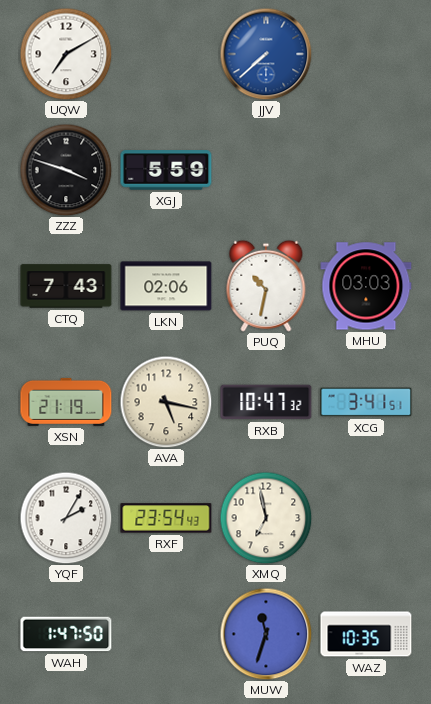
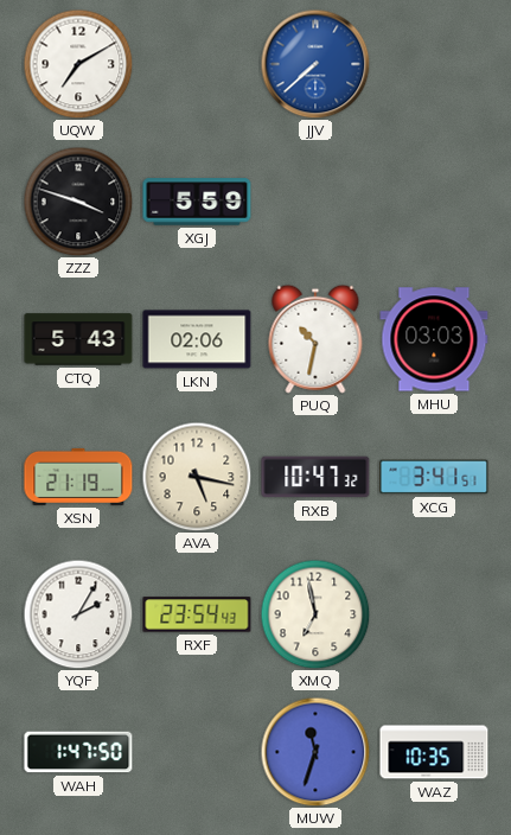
CTQ: 7:43 -> 5:43 (78, 339)
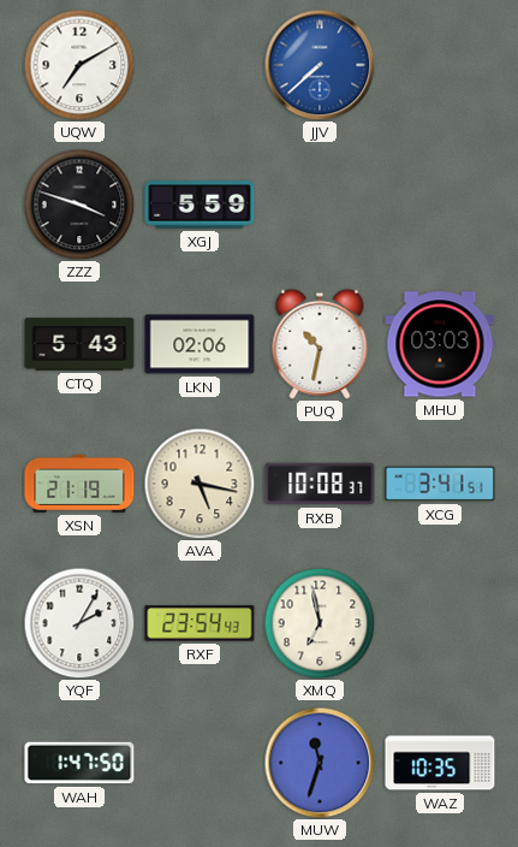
RXB: 10:47 -> 10:08 (320, 484)
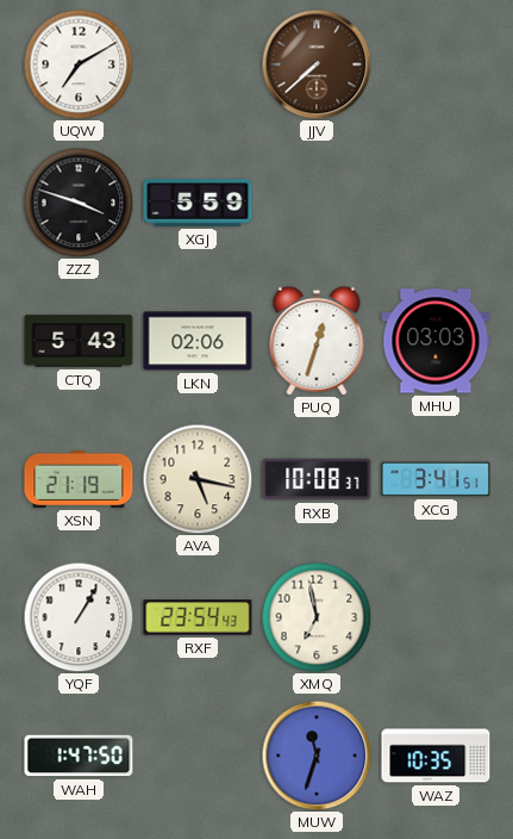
JJV dial: blue -> brown (317, 64)
PUQ: 10:32 -> 12:33 (317, 341)
YQF: 2:05 -> 1:05 (79, 617)
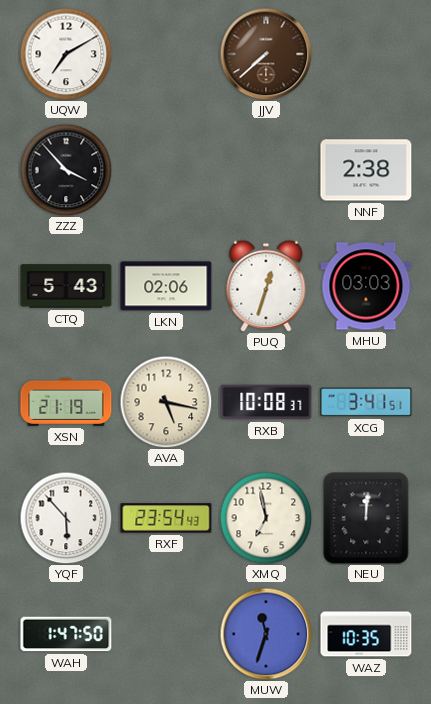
ZZZ: 3:48 -> 3:53 (66, 170)
XGJ: 5:59 -> none (198, 203)
NNF: none -> 2:38 (366, 170)
YQF: 1:05 -> 5:53 (66, 518)
NEU: none -> 12:01 (366, 518)
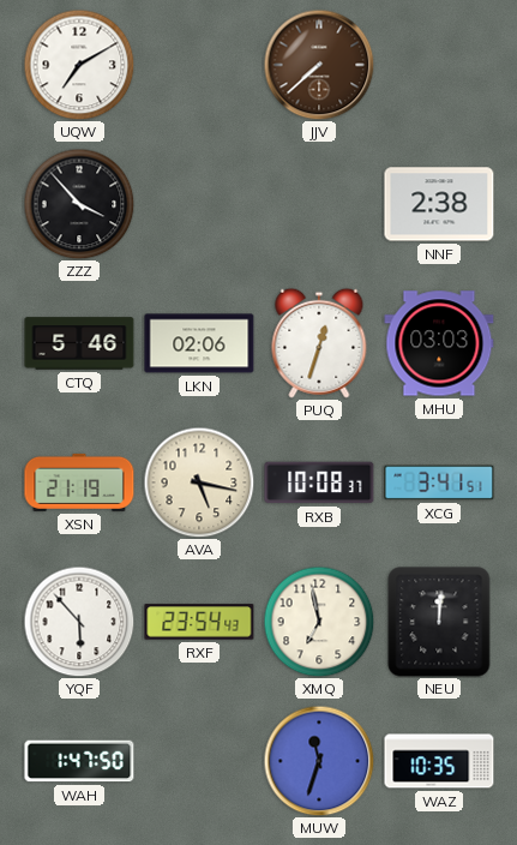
CTQ: 5:43 -> 5:46 (79, 343)
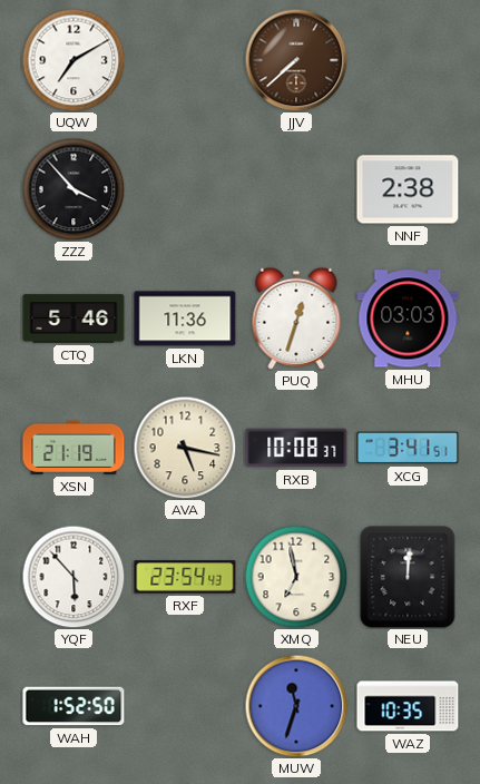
LKN: 02:06 -> 11:36 (185, 318)
WAH: 1:47 -> 1:52 (74, 706)
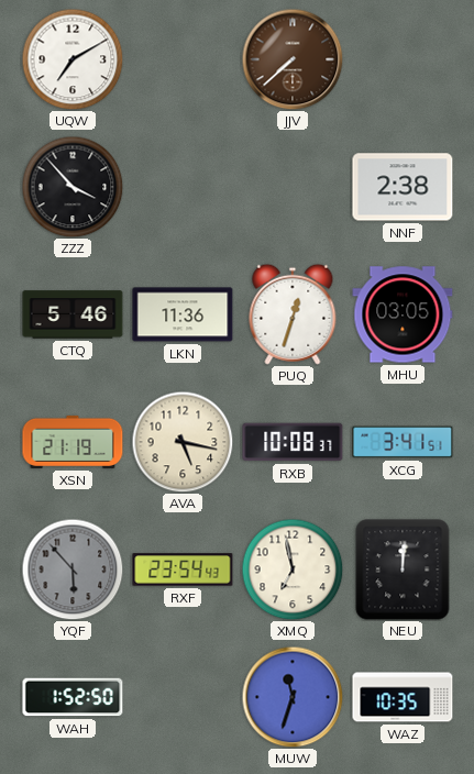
MHU: 03:03 -> 03:05 (403, 314)
YQF dial: white -> grey (73, 570)
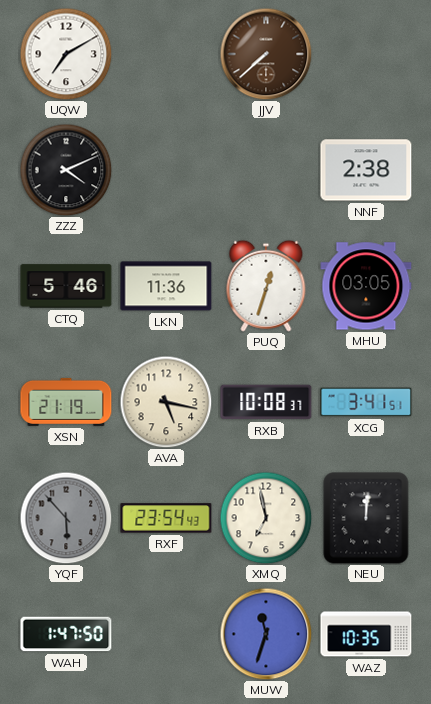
ZZZ: 3:53 -> 4:11 (66, 170)
WAH: 1:52 -> 1:47 (66, 634)
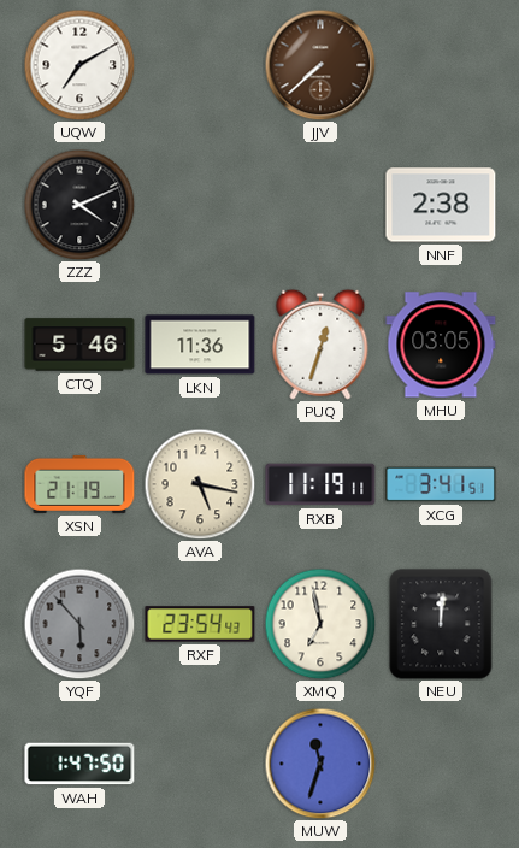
RXB: 10:08 -> 11:19 (320, 484)
WAZ: 10:35 -> none (366, 634)
